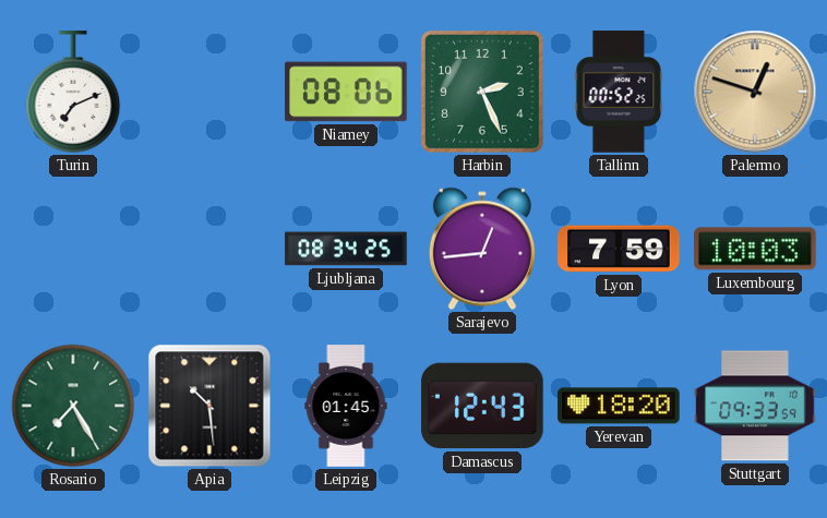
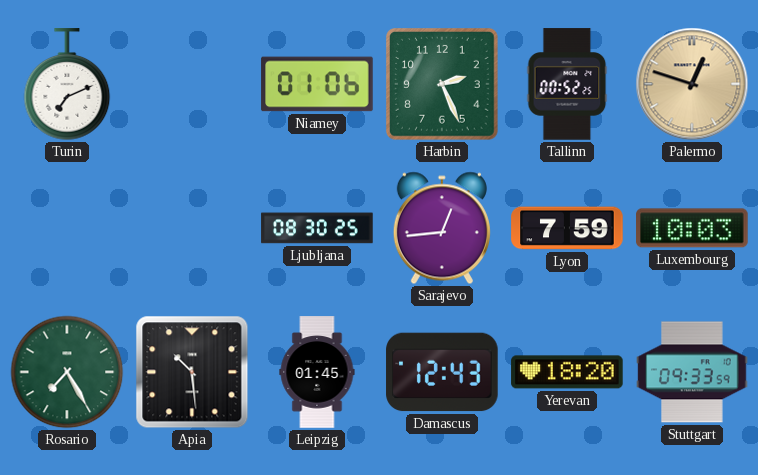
Niamey: 08:06 -> 01:06 (317, 84)
Ljubljana: 08:34 -> 08:30 (317, 228)
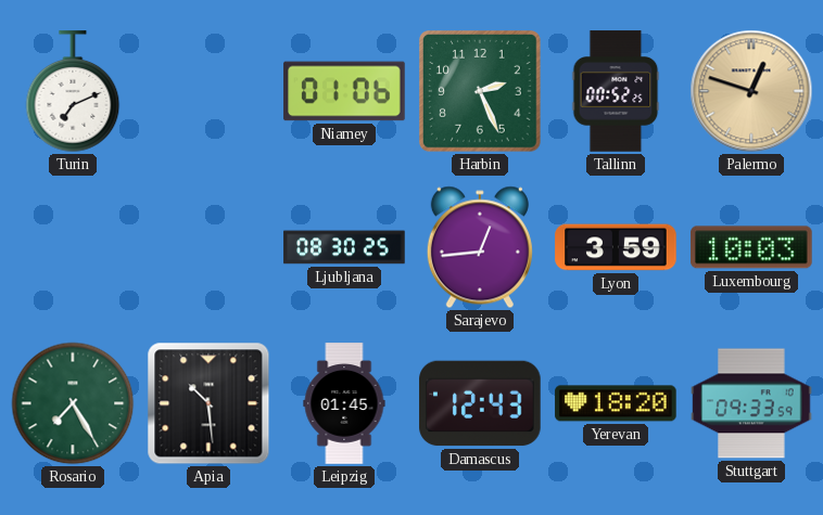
Lyon: 7:59 -> 3:59 (616, 247)
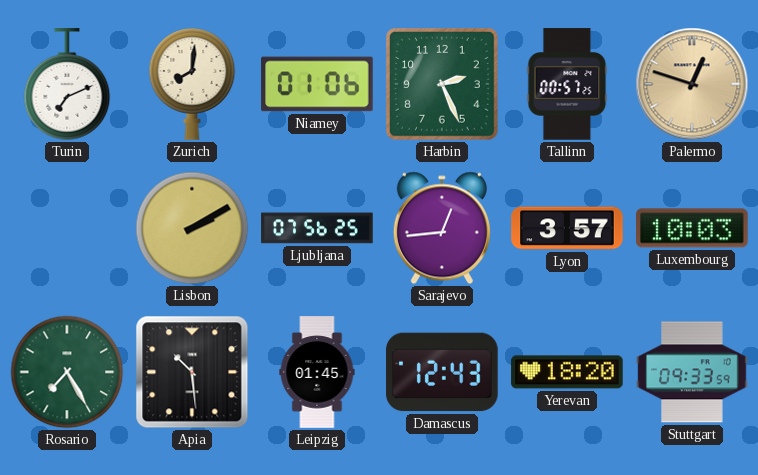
Zurich: none -> 8:01 (192, 84)
Tallinn: 00:52 -> 00:57 (567, 84)
Lisbon: none -> 2:10 (192, 228)
Ljubljana: 08:30 -> 07:56 (317, 228)
Lyon: 3:59 -> 3:57 (567, 228)
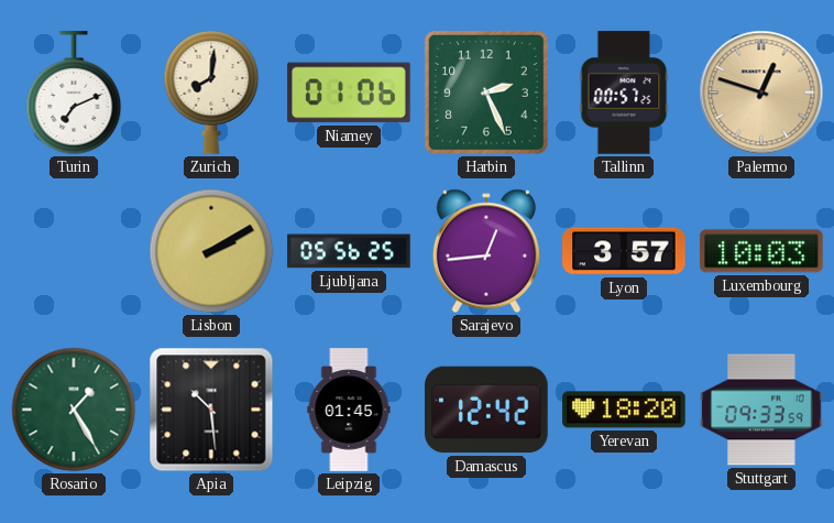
Ljubljana: 07:56 -> 05:56 (349, 251)
Rosario: 7:25 -> 1:25 (74, 410)
Damascus: 12:43 -> 12:42 (486, 410)
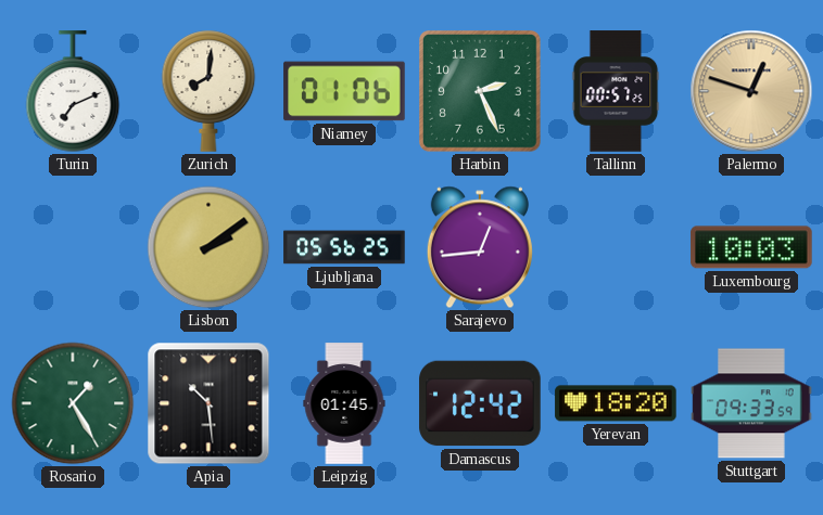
Lisbon: 2:10 -> 2:09 (208, 247)
Lyon: 3:57 -> none (624, 251)
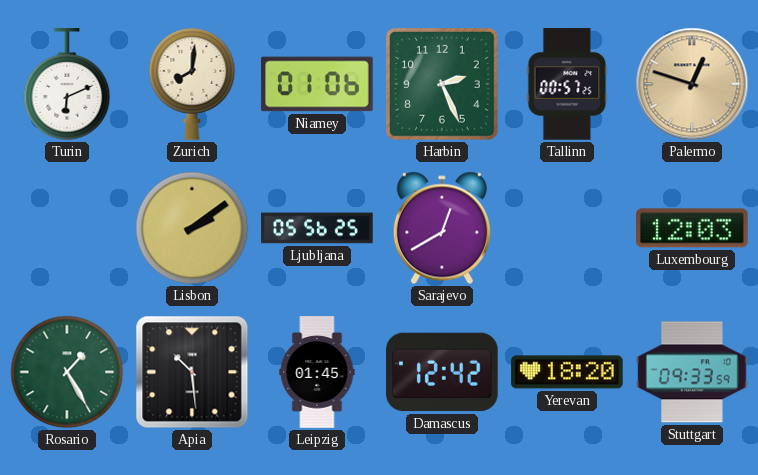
Turin: 7:11 -> 6:11 (67, 85)
Sarajevo: 12:44 -> 12:40 (442, 228)
Luxembourg: 10:03 -> 12:03 (692, 228)
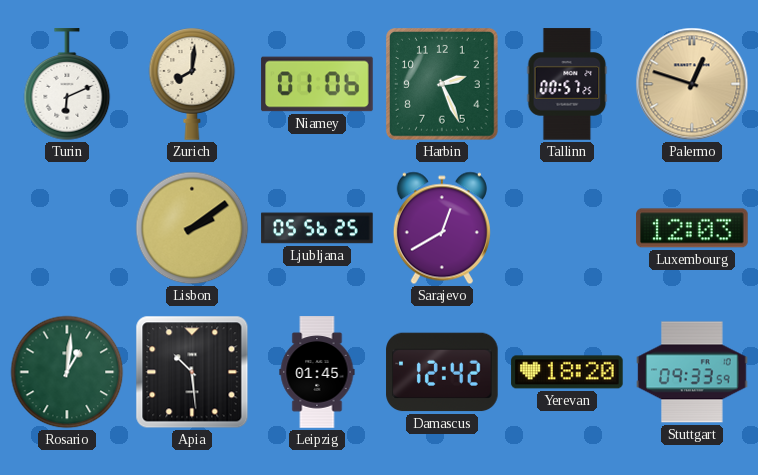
Rosario: 1:25 -> 1:01 (67, 372)
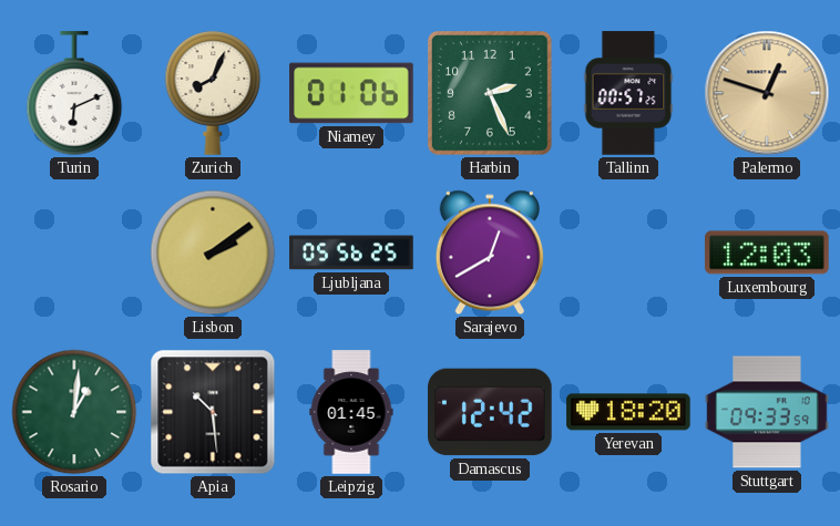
Zurich: 8:01 -> 8:04 (213, 93)
